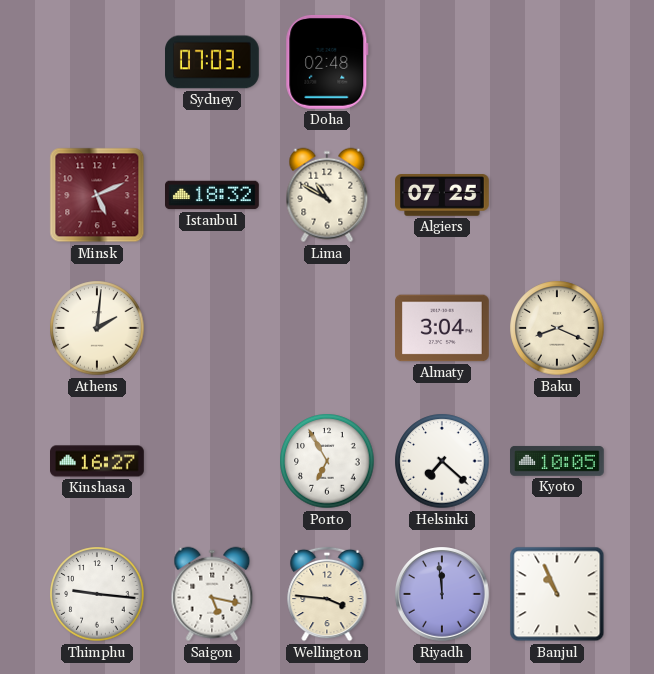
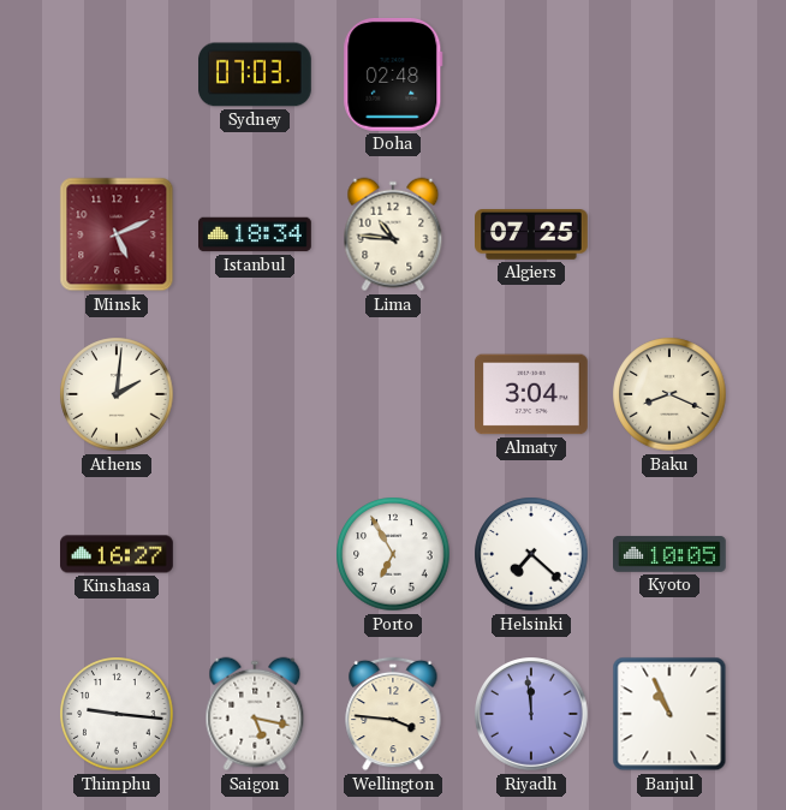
Istanbul: 18:32 -> 18:34 (255, 234)
Lima: 10:50 -> 10:46 (393, 234)
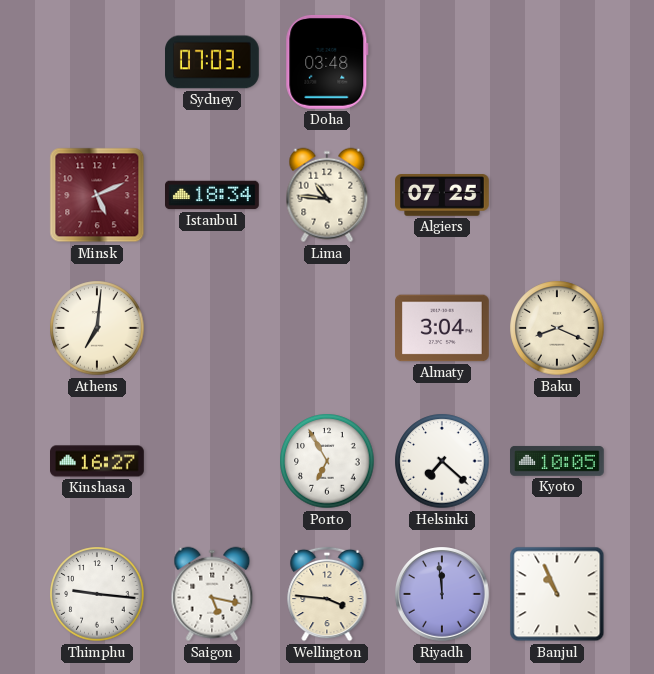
Doha: 02:48 -> 03:48 (327, 62)
Athens: 2:01 -> 7:01 (97, 328)
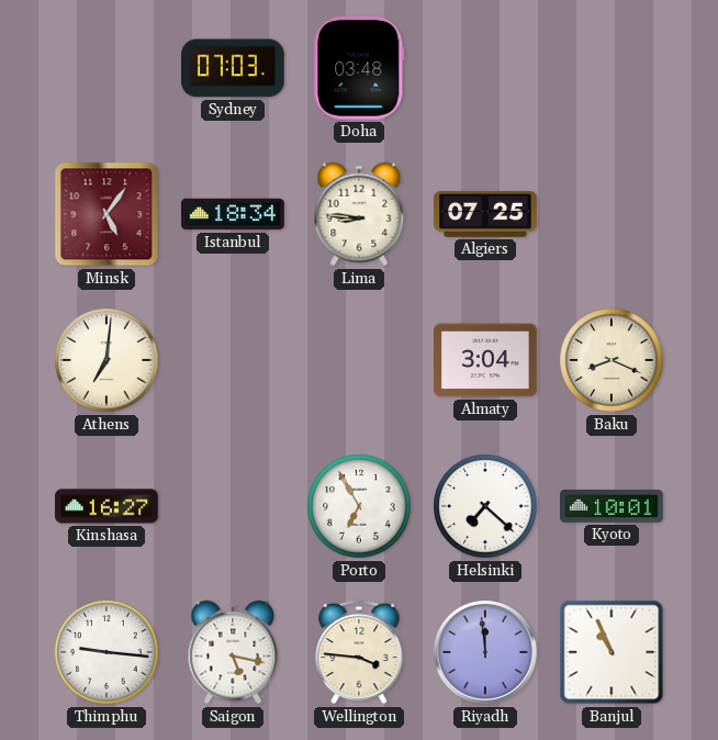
Minsk: 5:11 -> 5:06 (106, 214)
Lima: 10:46 -> 8:46 (359, 214)
Kyoto: 10:05 -> 10:01 (613, 506)
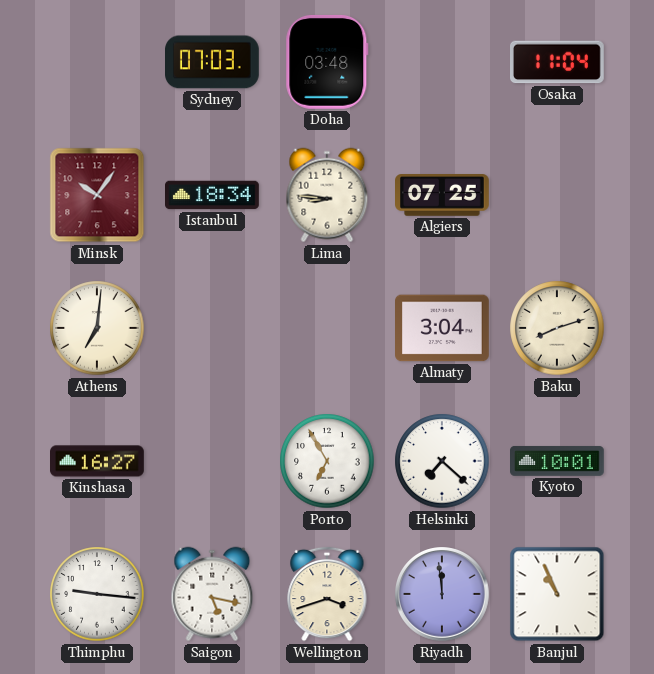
Osaka: none -> 11:04 (558, 62)
Minsk: 5:06 -> 10:06 (97, 195)
Baku: 8:19 -> 8:12 (557, 328)
Wellington: 3:46 -> 3:42 (327, 594)
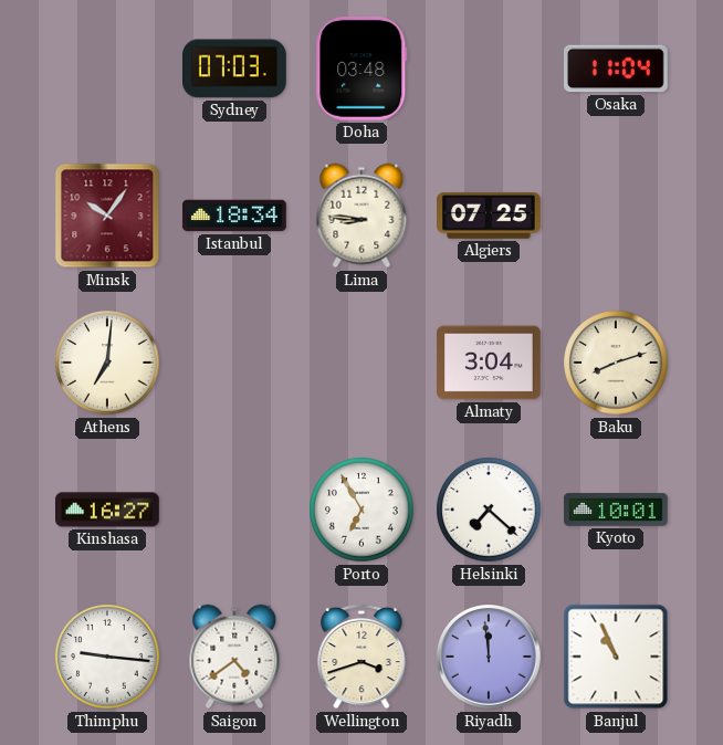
Saigon: 5:17 -> 4:39 (234, 657)
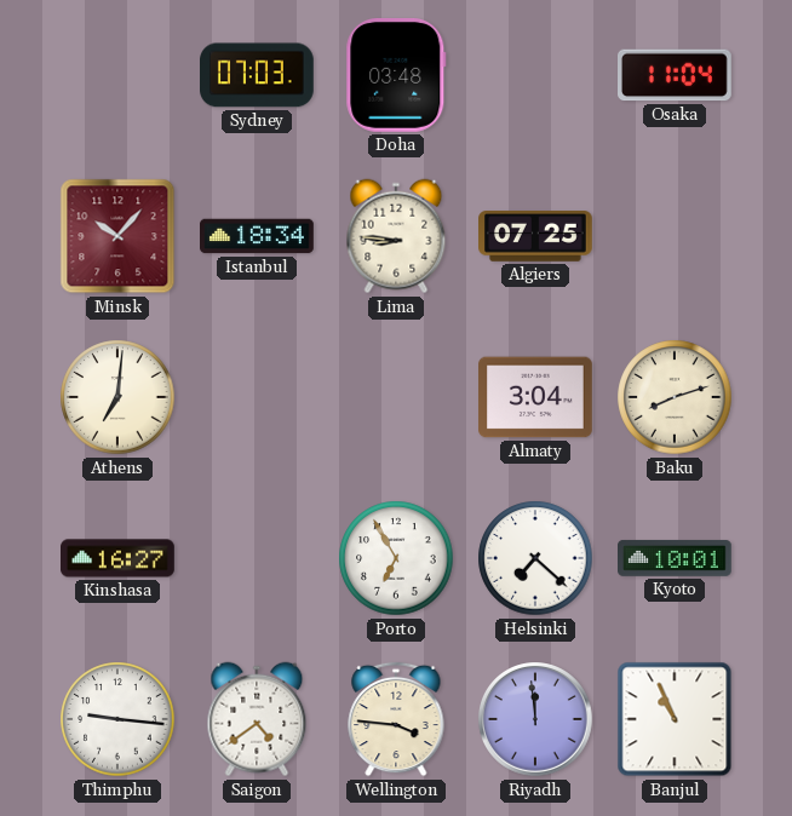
Minsk: 10:06 -> 10:07 (117, 236)
Wellington: 3:42 -> 3:46 (396, 719)
